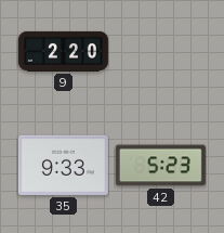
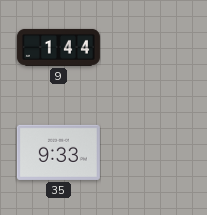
9: 2:20 -> 1:44 (58, 47)
42: 5:23 -> none (160, 166)
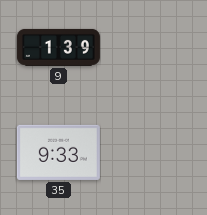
9: 1:44 -> 1:39 (58, 47)
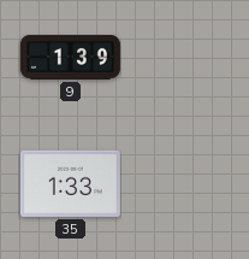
35: 9:33 -> 1:33 (70, 183)
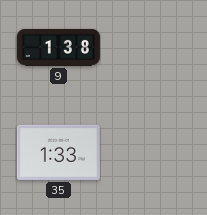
9: 1:39 -> 1:38 (58, 47)
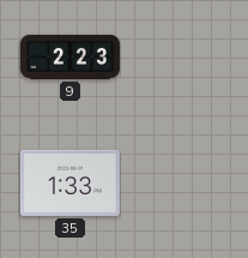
9: 1:38 -> 2:23 (69, 56)
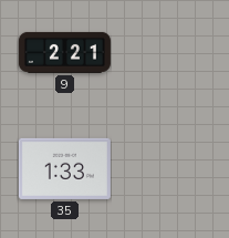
9: 2:23 -> 2:21 (64, 52)
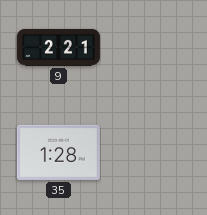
35: 1:33 -> 1:28 (58, 152)
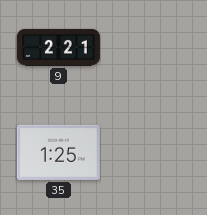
35: 1:28 -> 1:25 (58, 152)
